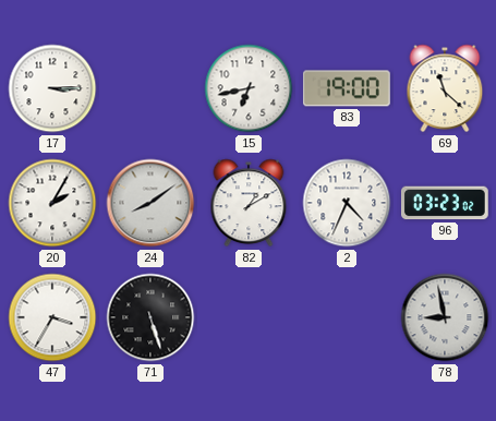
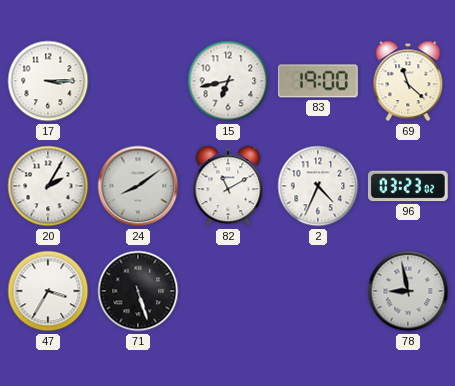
82: 1:10 -> 11:10 (228, 186)
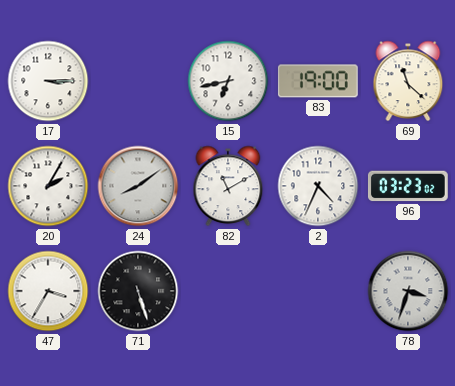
78: 8:58 -> 3:33 (408, 291)
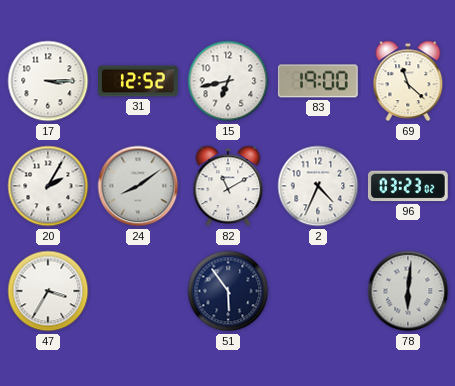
31: none -> 12:52 (139, 81)
71: 5:27 -> none (138, 291)
51: none -> 5:54 (228, 291)
78: 3:33 -> 6:01 (408, 291)
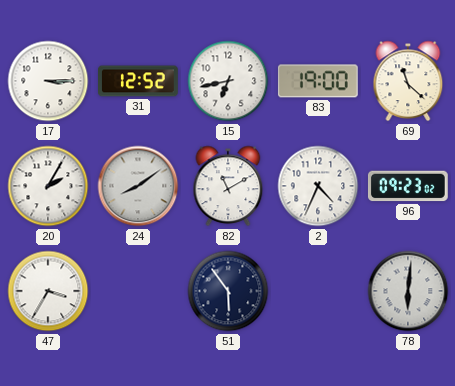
96: 03:23 -> 09:23 (408, 186)
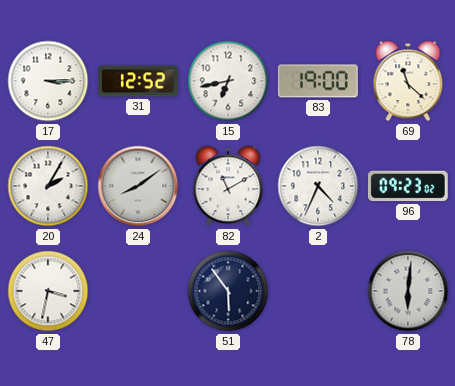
47: 3:35 -> 3:32 (48, 291)
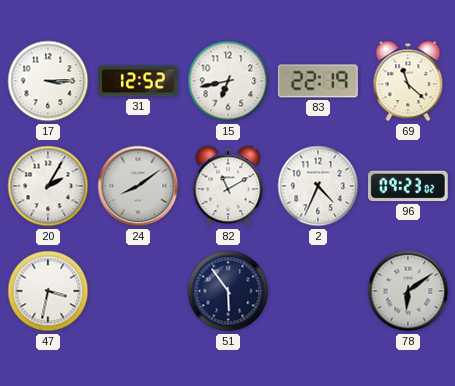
83: 19:00 -> 22:19 (318, 81)
78: 6:01 -> 6:09 (408, 291)
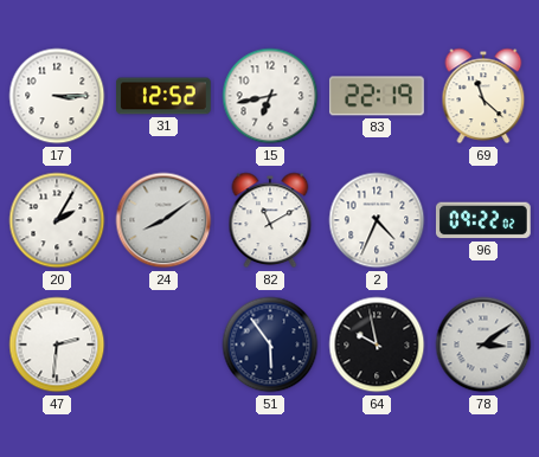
96: 09:23 -> 09:22 (483, 220)
47: 3:32 -> 2:31 (57, 345)
64: none -> 9:58 (377, 345)
78: 6:09 -> 3:09 (483, 345)
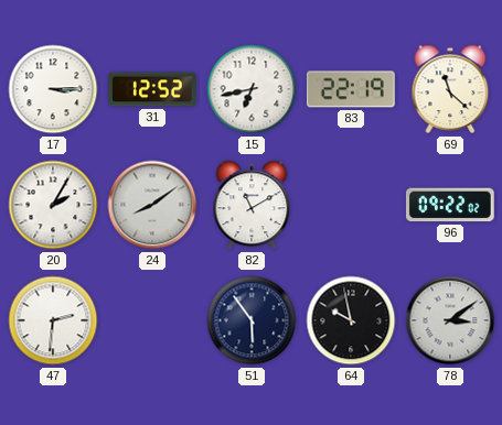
2: 4:34 -> none (377, 220)
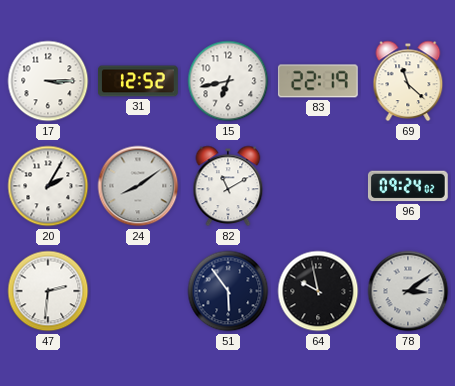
96: 09:22 -> 09:24 (408, 186)
